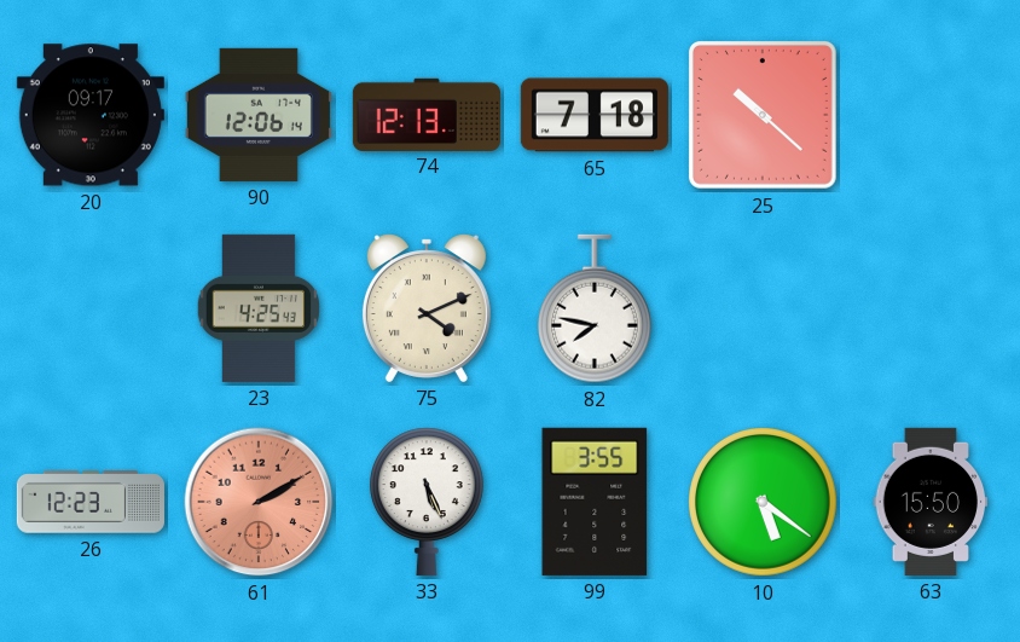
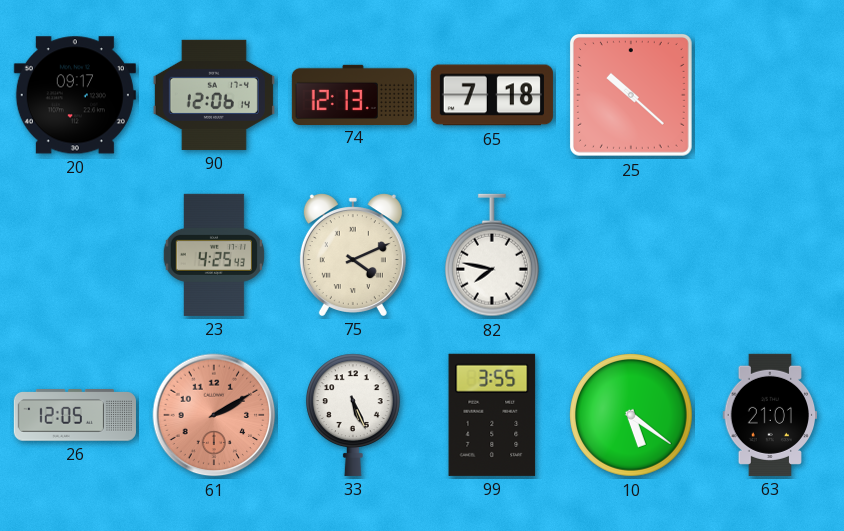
26: 12:23 -> 12:05 (75, 415)
63: 15:50 -> 21:01 (770, 415)
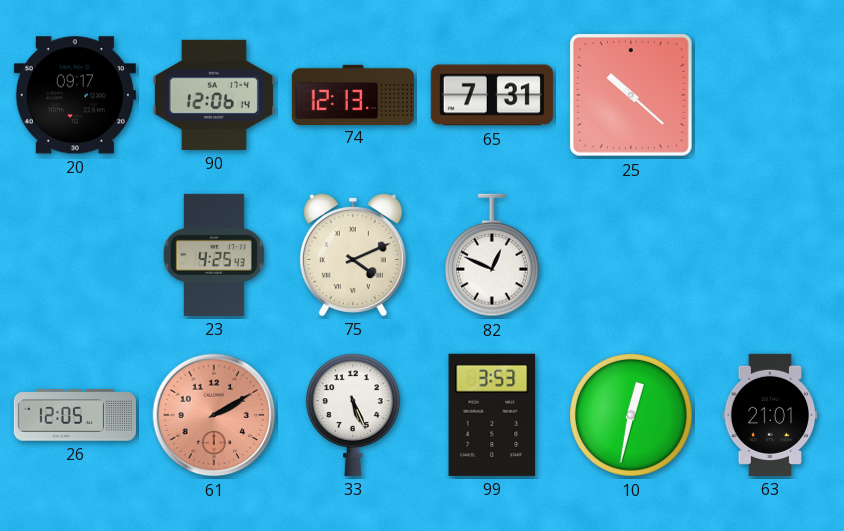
65: 7:18 -> 7:31 (492, 95)
82: 7:47 -> 12:49 (492, 255)
99: 3:55 -> 3:53 (492, 415)
10: 5:21 -> 12:32 (632, 416)
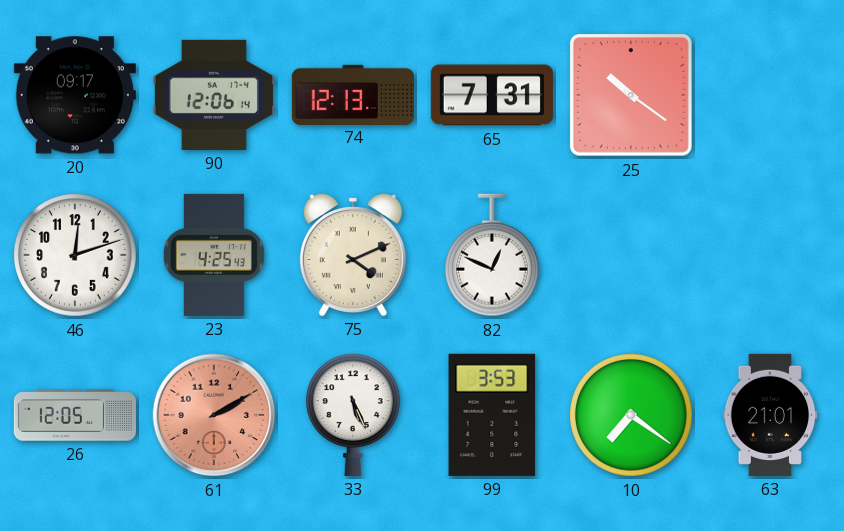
25: 10:22 -> 10:21 (631, 95)
46: none -> 12:12 (76, 256)
10: 12:32 -> 7:21 (632, 416)
